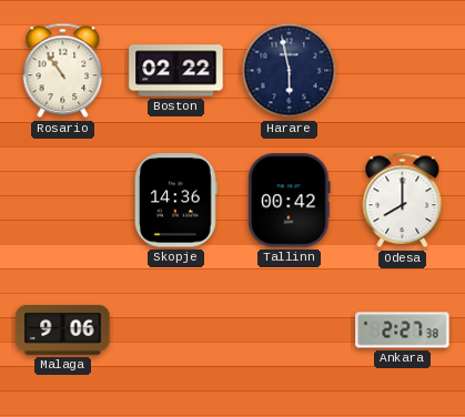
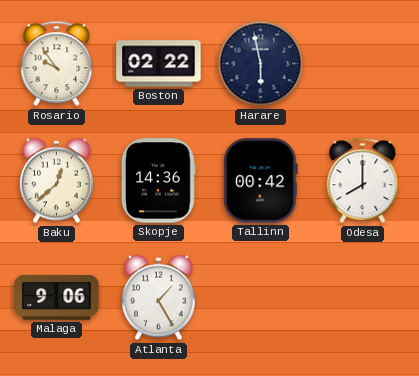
Rosario: 10:54 -> 9:54 (57, 64)
Baku: none -> 12:38 (57, 181)
Atlanta: none -> 1:25 (159, 298)
Ankara: 2:27 -> none (403, 330)
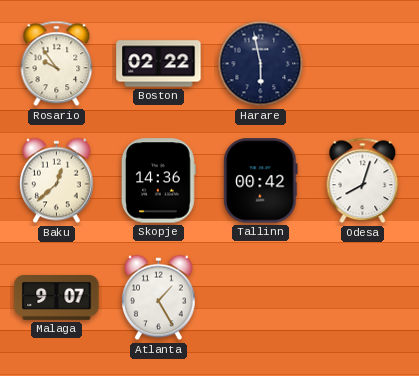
Odesa: 8:00 -> 8:03 (363, 181)
Malaga: 9:06 -> 9:07 (57, 297)
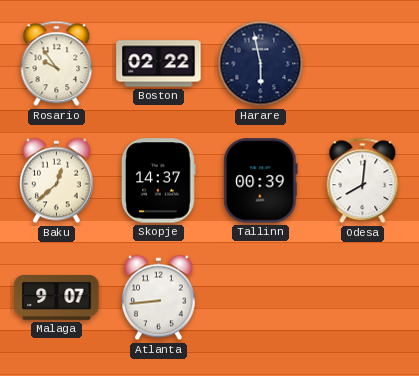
Skopje: 14:36 -> 14:37 (159, 181)
Tallinn: 00:42 -> 00:39 (261, 181)
Odesa: 8:03 -> 8:01 (363, 181)
Atlanta: 1:25 -> 8:44 (159, 298)
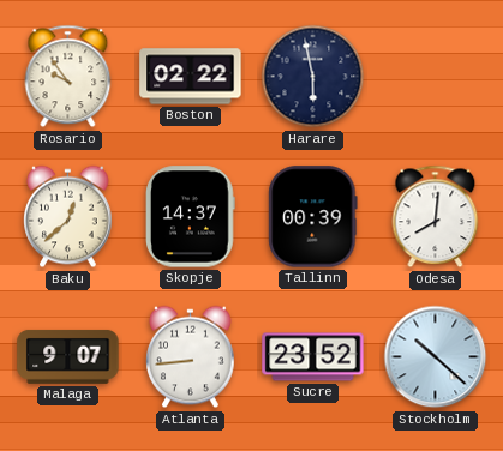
Sucre: none -> 23:52 (313, 357)
Stockholm: none -> 10:22 (436, 357)
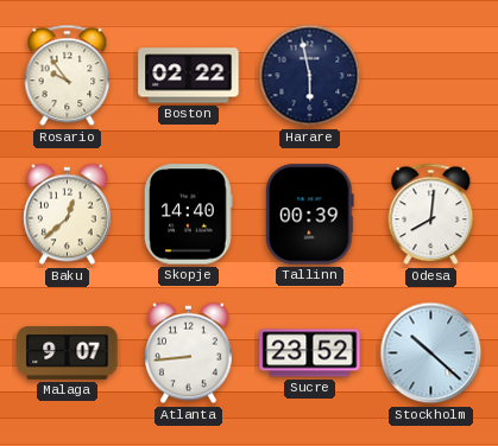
Skopje: 14:37 -> 14:40 (189, 215)
